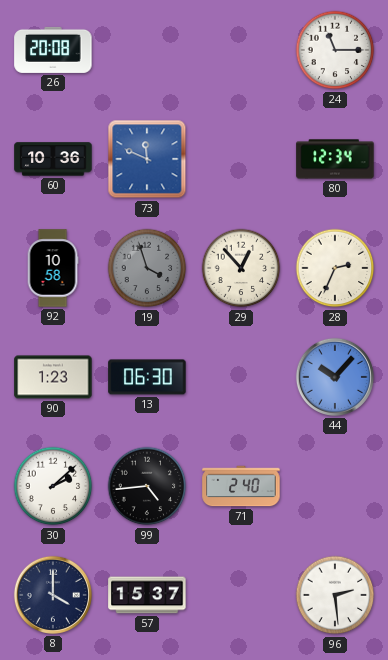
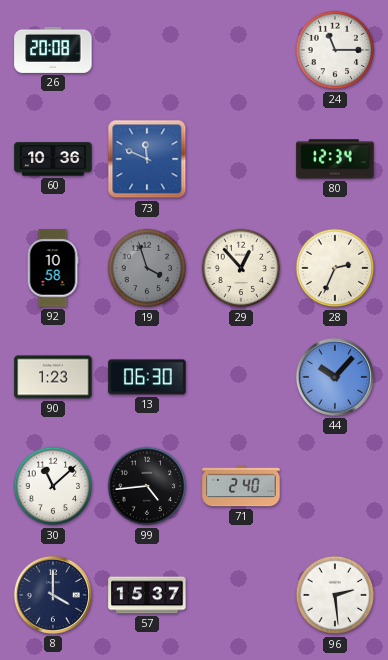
30: 2:08 -> 11:08 (53, 486)
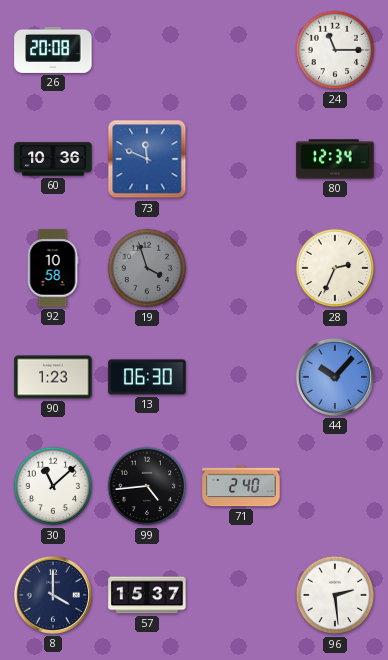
29: 12:53 -> none (241, 268)
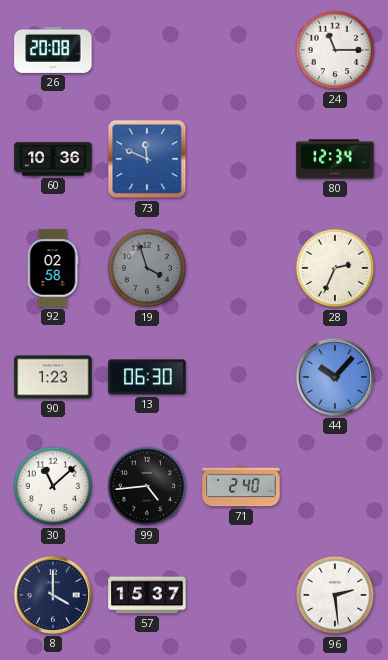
92: 10:58 -> 02:58 (53, 268)
